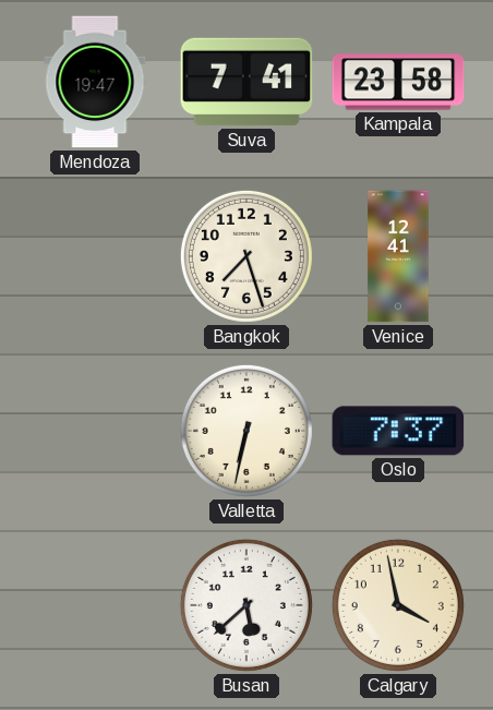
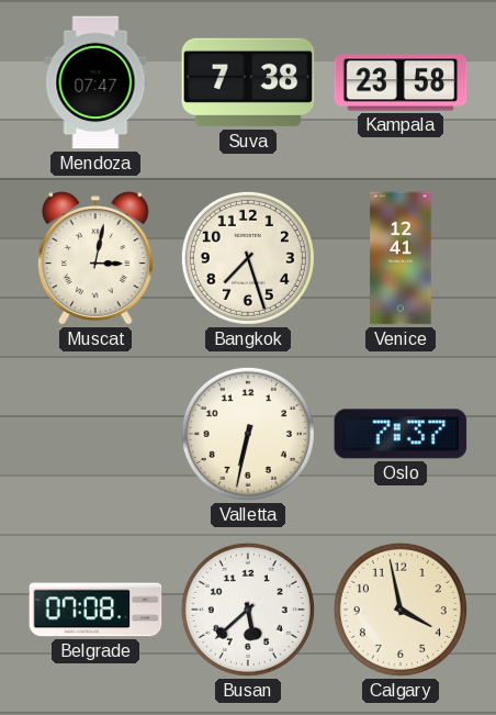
Mendoza: 19:47 -> 07:47 (95, 82)
Suva: 7:41 -> 7:38 (248, 82)
Muscat: none -> 3:02 (95, 258)
Belgrade: none -> 07:08 (95, 610)
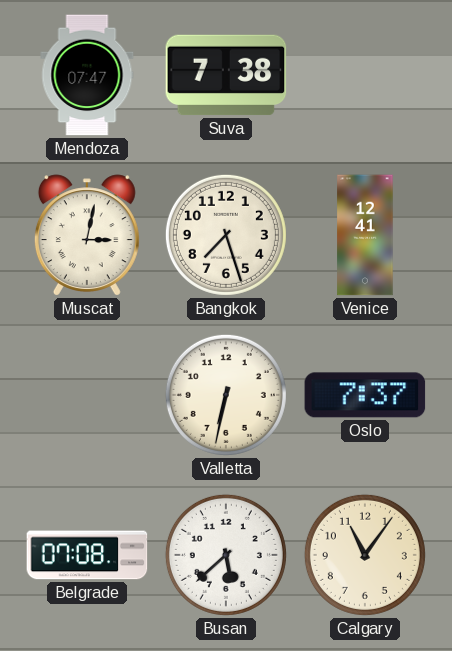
Kampala: 23:58 -> none (401, 82)
Calgary: 3:58 -> 11:06 (365, 555)
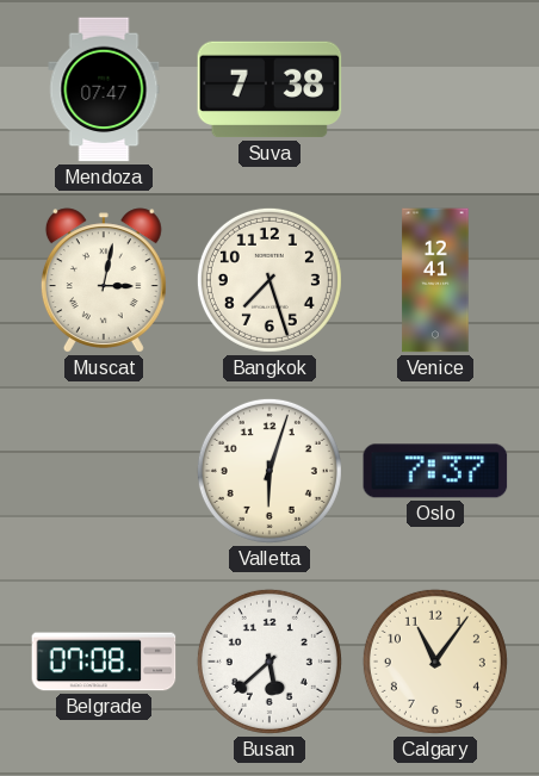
Valletta: 6:32 -> 6:03 (269, 471)
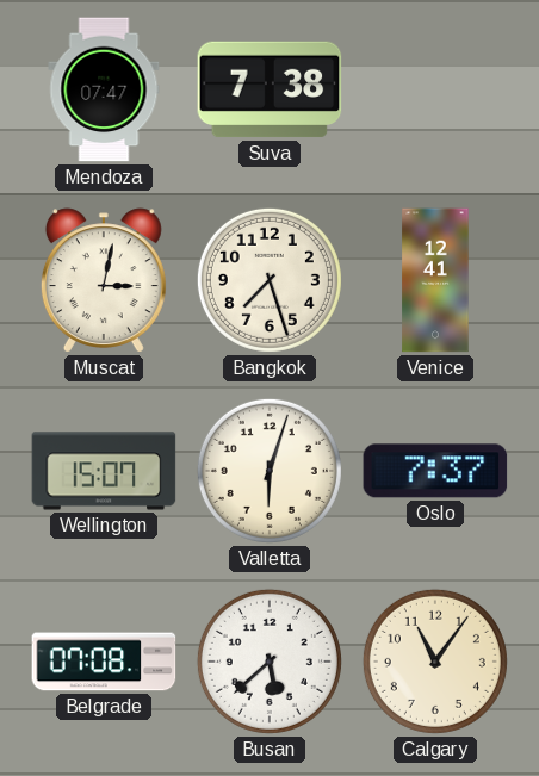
Wellington: none -> 15:07 (104, 471)
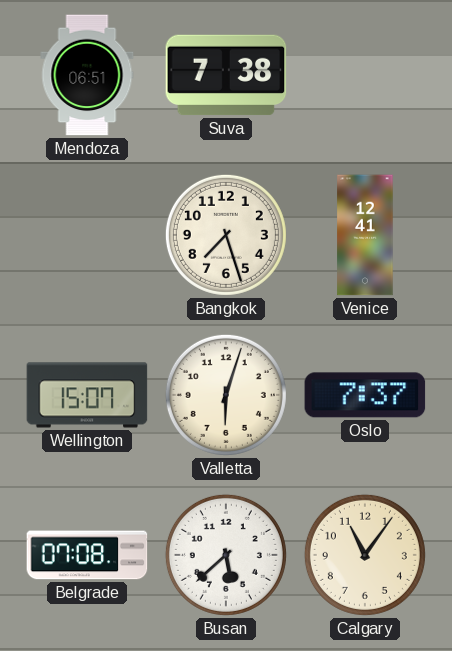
Mendoza: 07:47 -> 06:51 (87, 75)
Muscat: 3:02 -> none (104, 280)
